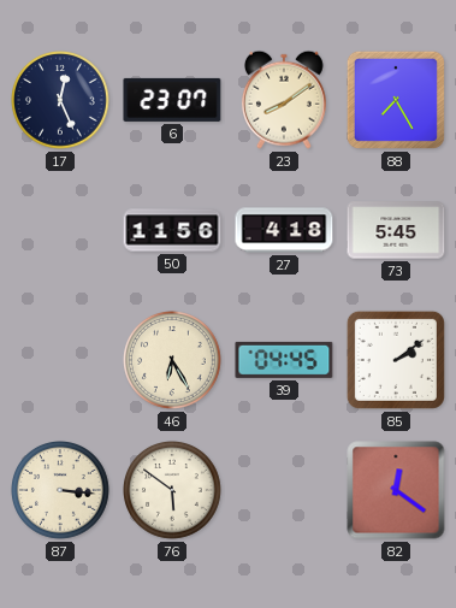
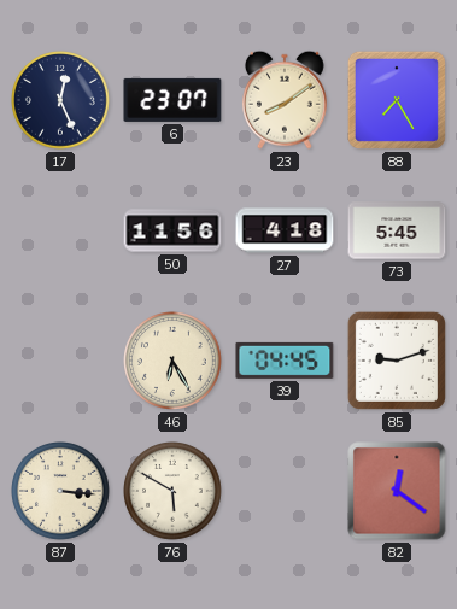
85: 2:09 -> 9:12 (397, 361)
76: 5:51 -> 5:50 (174, 492)
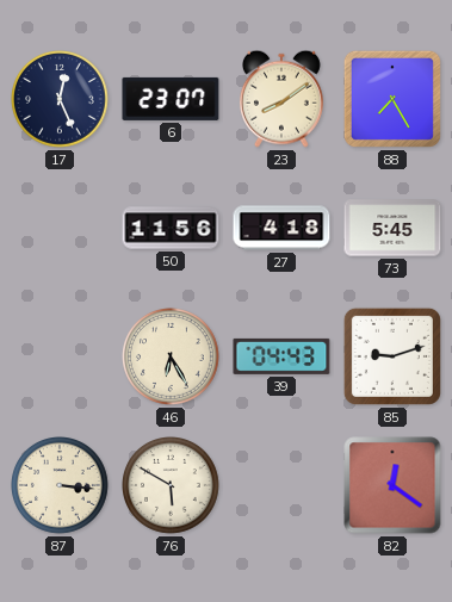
39: 04:45 -> 04:43 (281, 356)
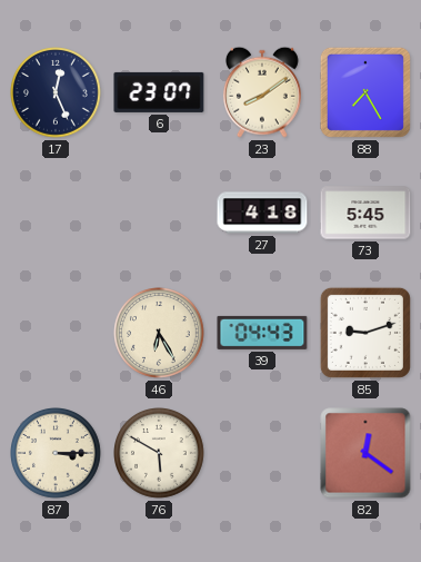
50: 11:56 -> none (171, 228)
87: 3:16 -> 3:15 (57, 454)
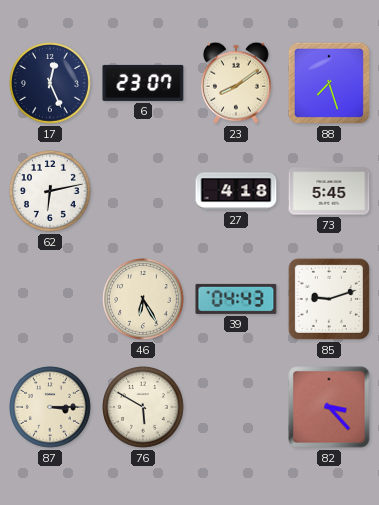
88: 7:25 -> 7:27 (329, 83)
62: none -> 6:13 (51, 192)
82: 12:21 -> 3:23 (329, 407)
